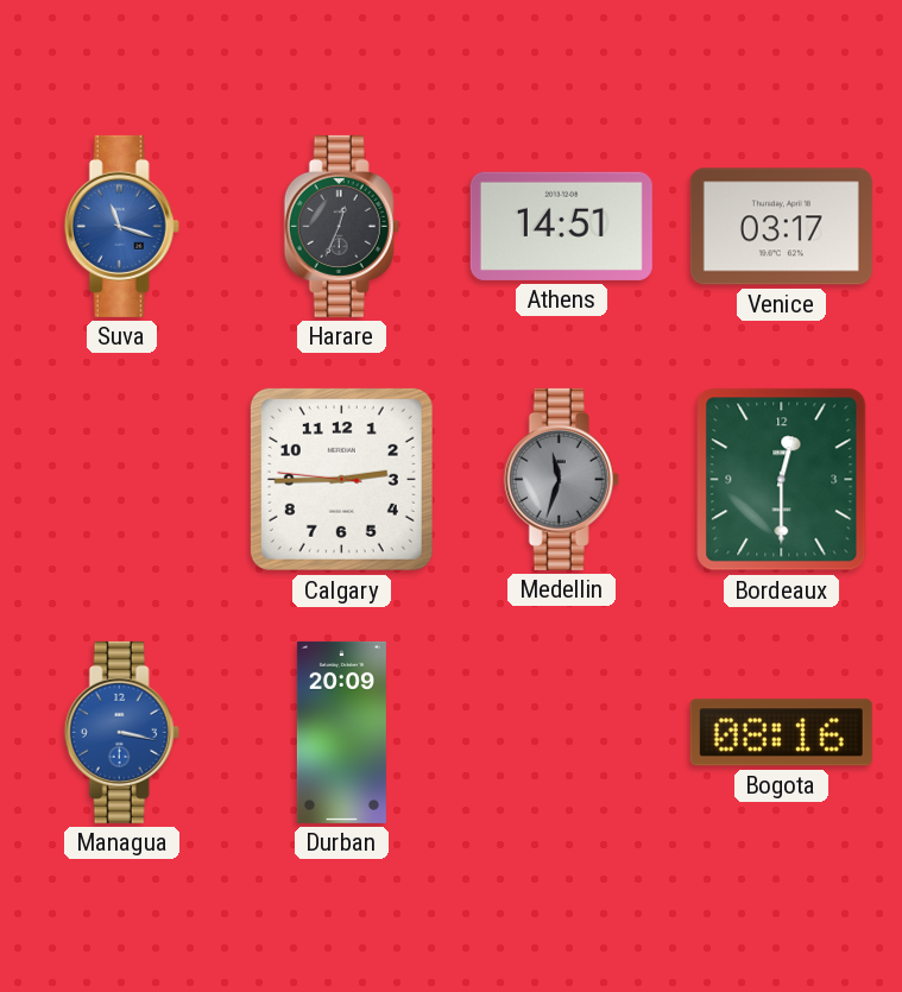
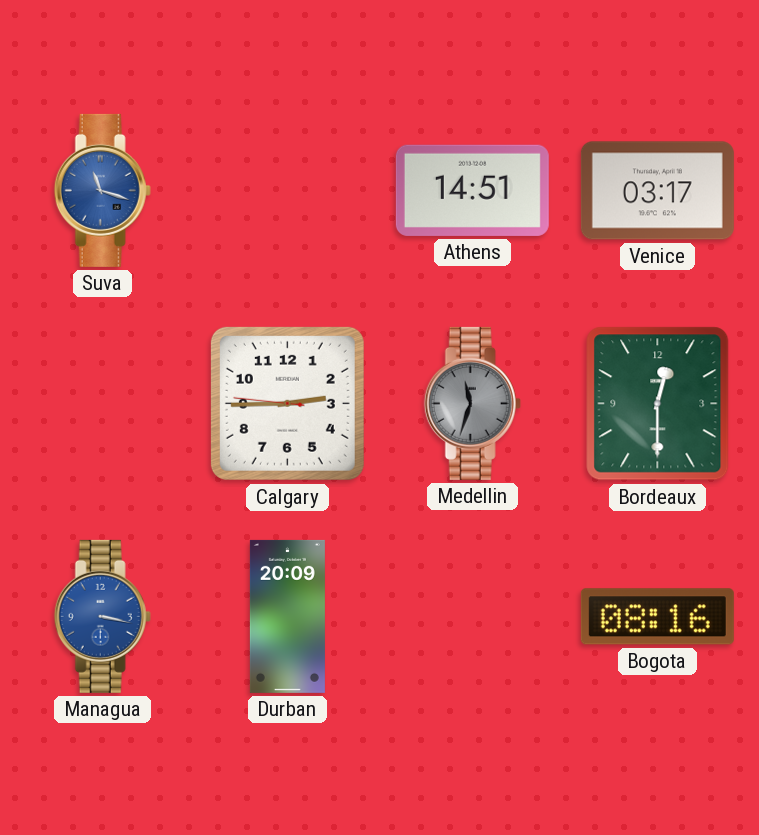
Harare: 12:34 -> none (341, 226)
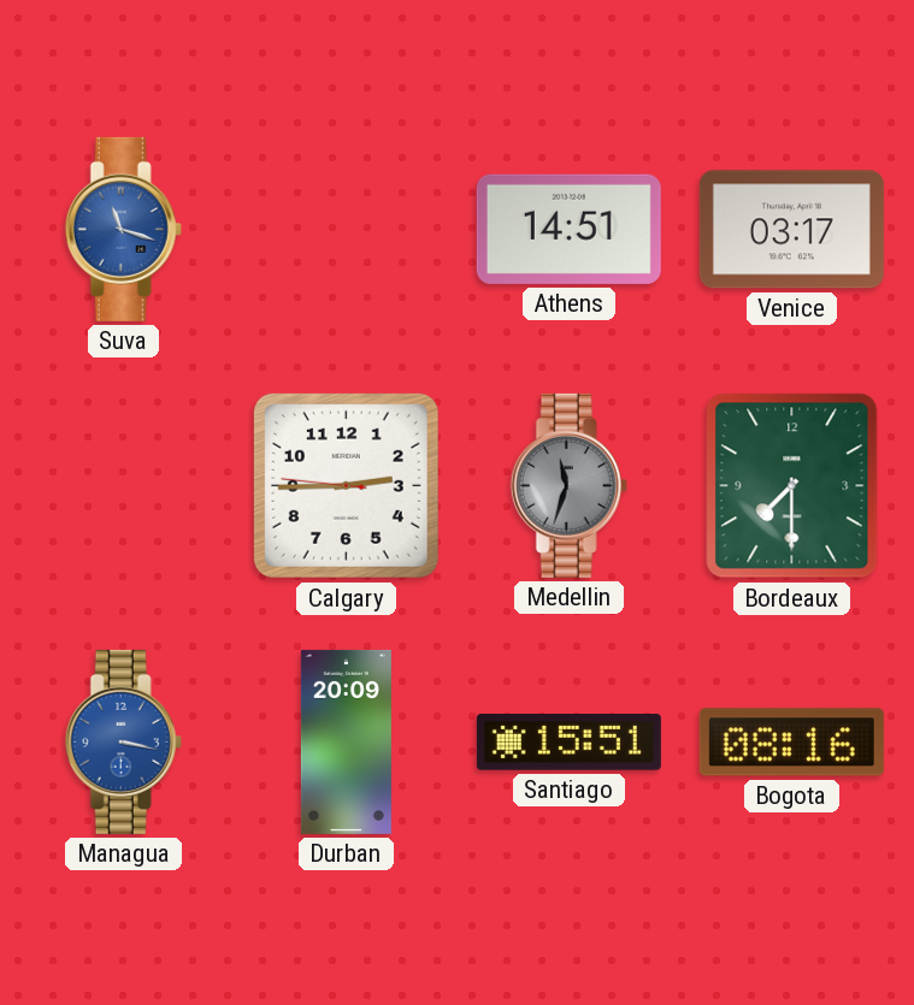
Bordeaux: 12:30 -> 7:30 (792, 486)
Santiago: none -> 15:51 (568, 743)
